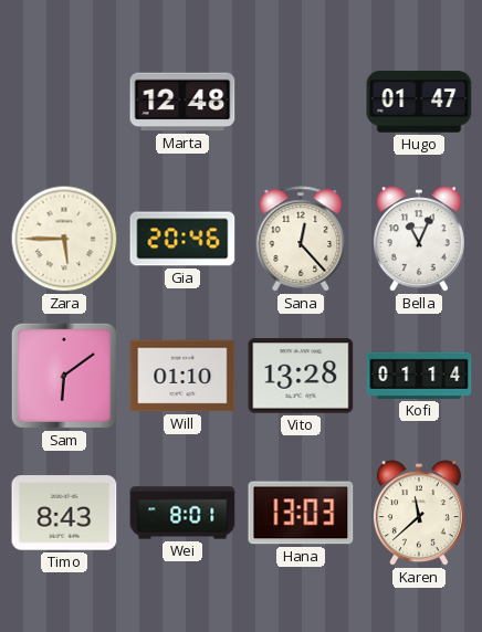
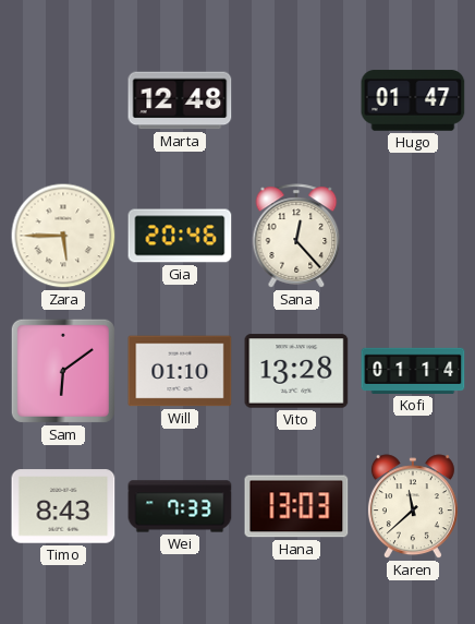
Bella: 11:04 -> none (419, 240)
Wei: 8:01 -> 7:33 (180, 506)
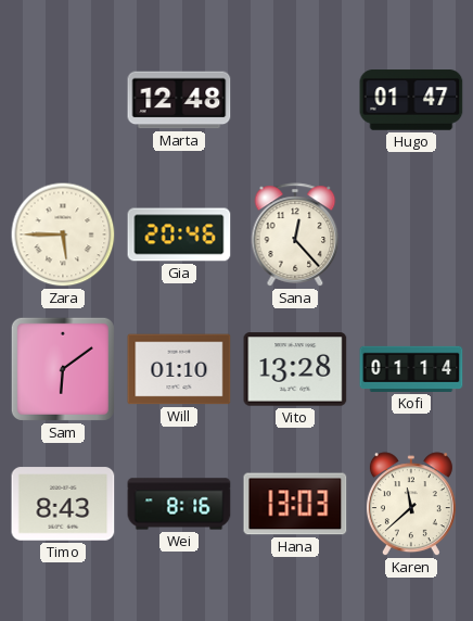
Wei: 7:33 -> 8:16 (179, 504)
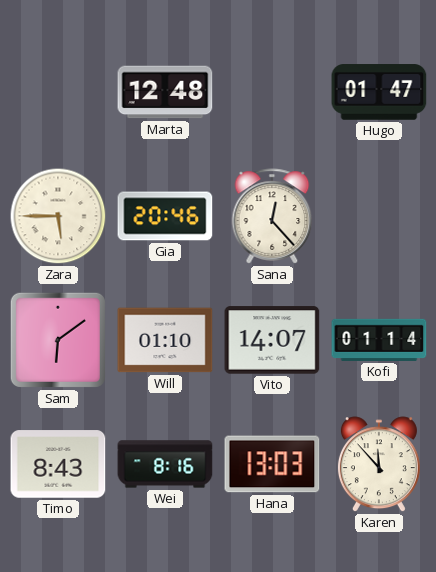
Vito: 13:28 -> 14:07 (272, 340)
Karen: 11:38 -> 11:53 (379, 465)
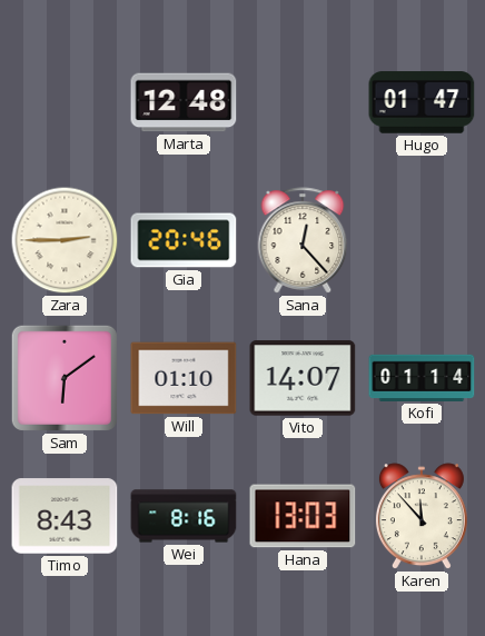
Zara: 5:45 -> 2:45 (65, 240)
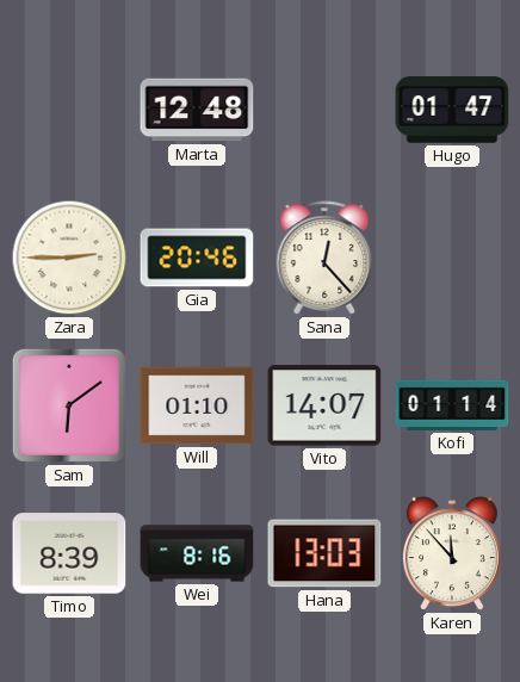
Timo: 8:43 -> 8:39 (69, 553)
